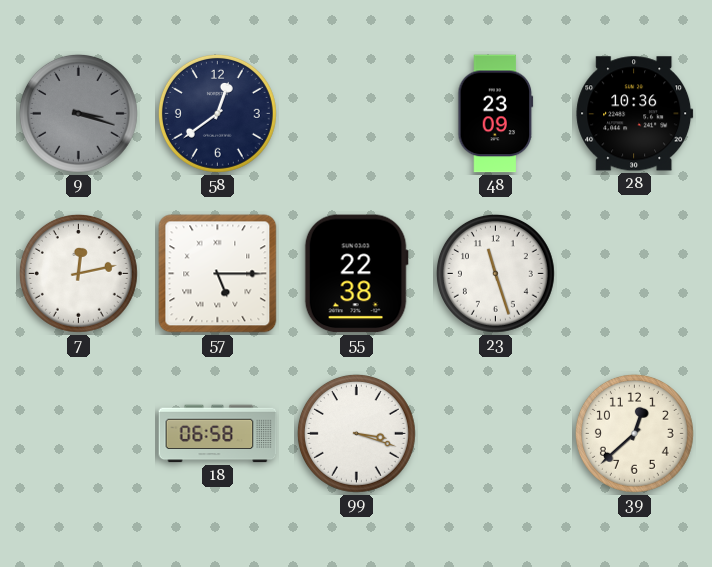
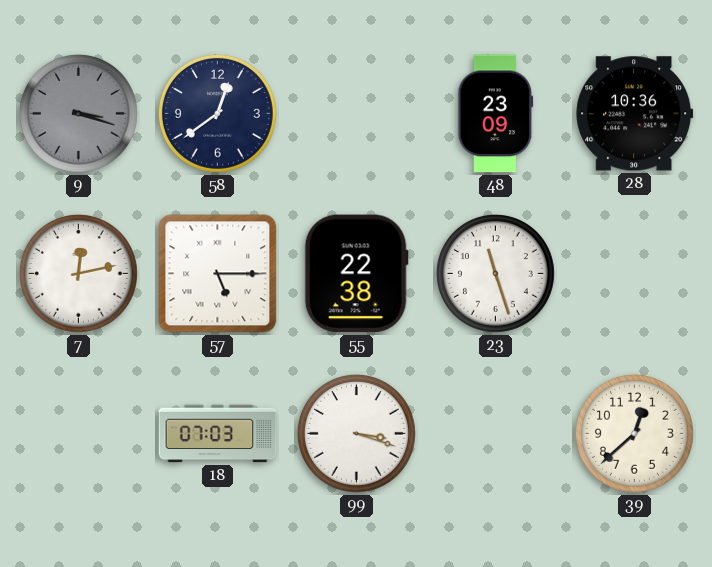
18: 06:58 -> 07:03 (218, 434)
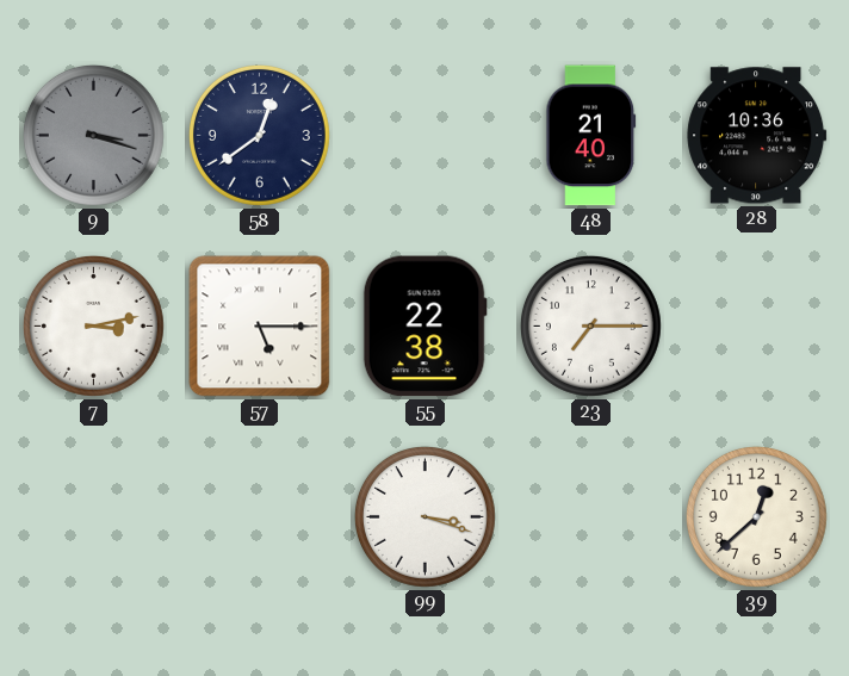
48: 23:09 -> 21:40 (591, 136)
7: 12:13 -> 3:13 (93, 325)
23: 11:27 -> 7:15 (590, 325)
18: 07:03 -> none (218, 434)
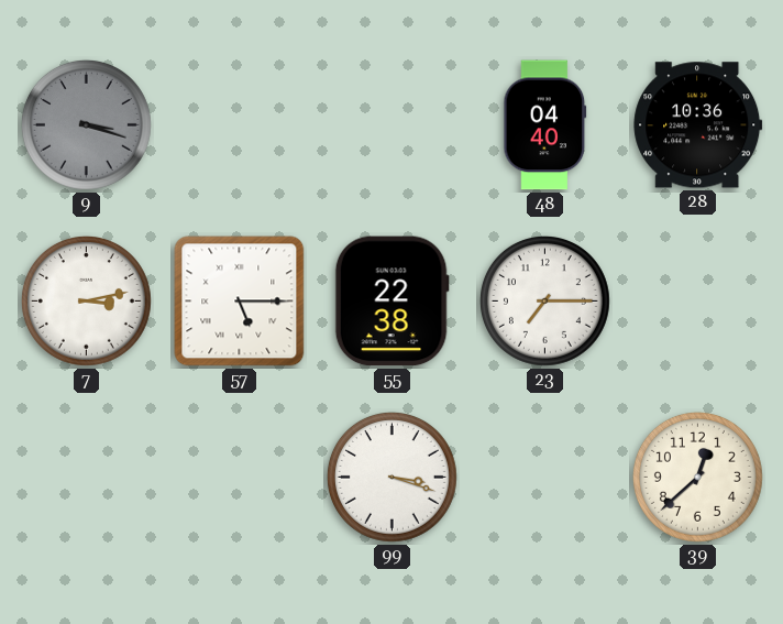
58: 12:39 -> none (259, 135)
48: 21:40 -> 04:40 (545, 125)
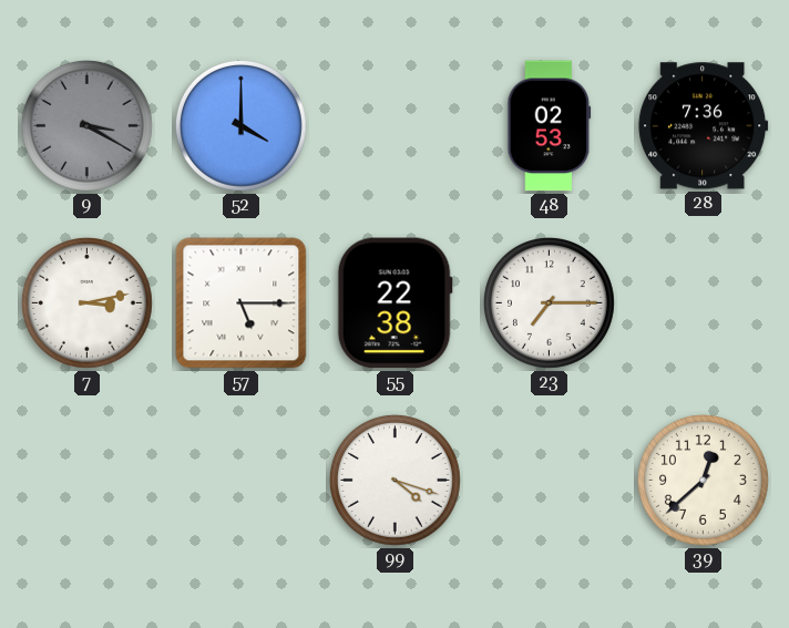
9: 3:18 -> 3:20 (86, 125)
52: none -> 4:00 (240, 125)
48: 04:40 -> 02:53 (550, 126)
28: 10:36 -> 7:36 (704, 126)
99: 3:18 -> 4:18 (394, 480)
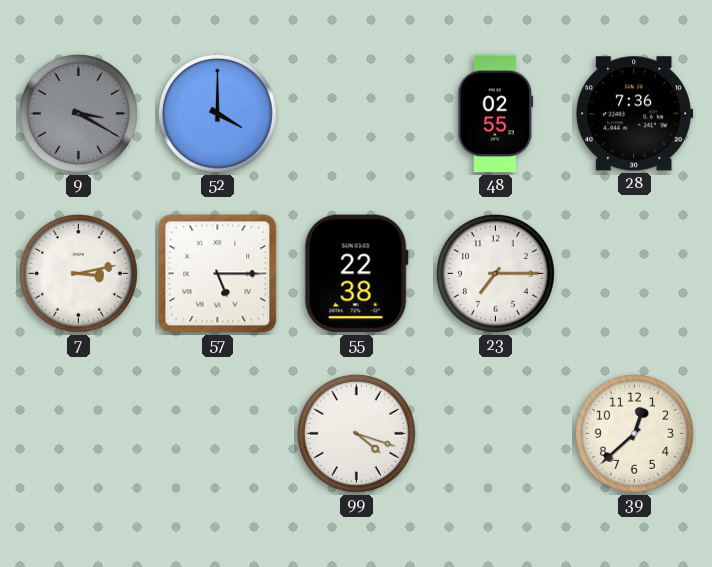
48: 02:53 -> 02:55 (496, 114)
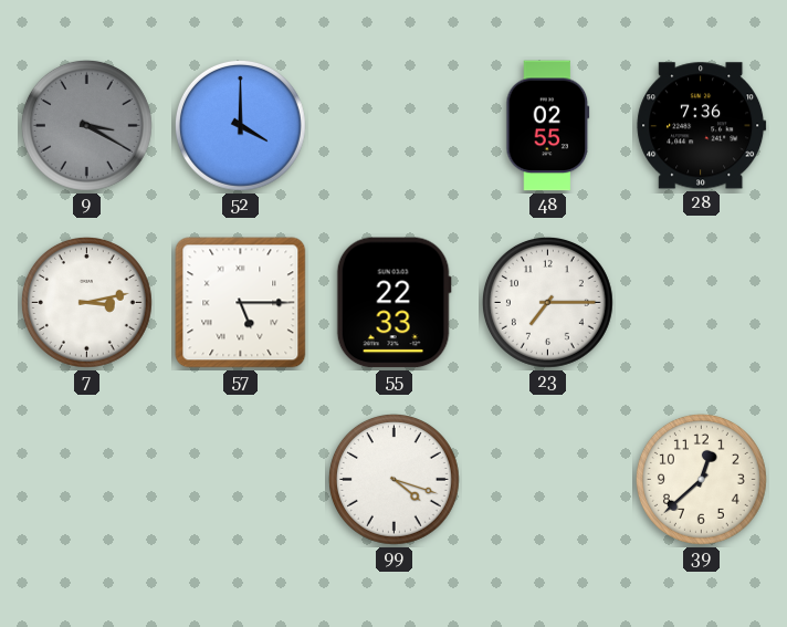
55: 22:38 -> 22:33 (393, 303)
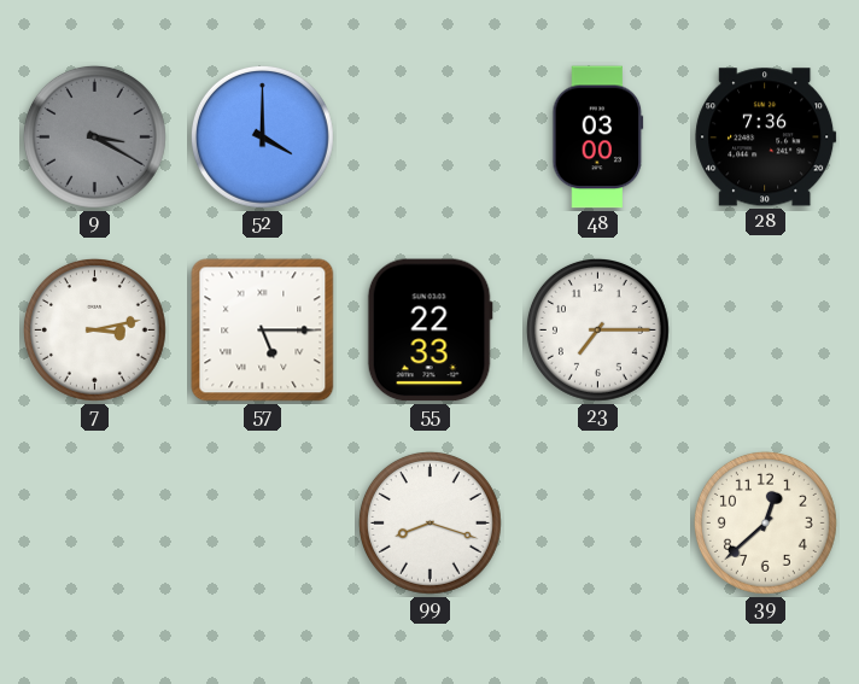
48: 02:55 -> 03:00 (598, 138)
99: 4:18 -> 8:18 (429, 522)
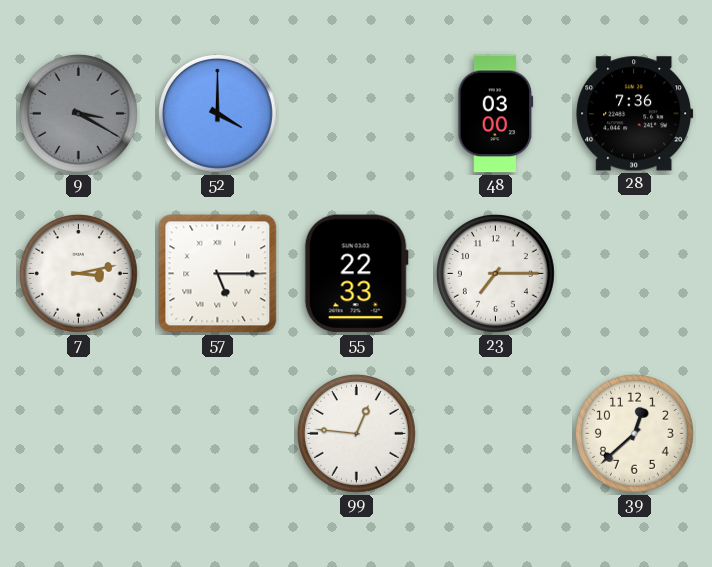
99: 8:18 -> 12:46 (356, 433)
